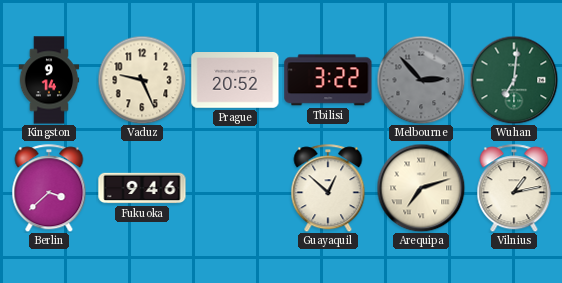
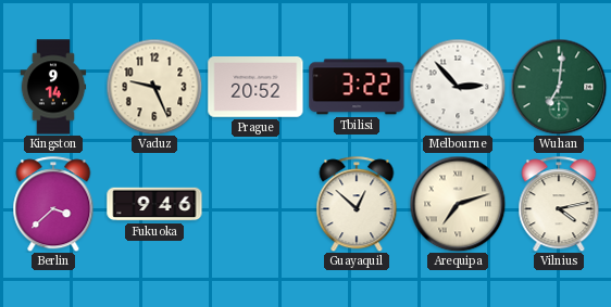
Melbourne dial: grey -> white (458, 87)
Vilnius: 1:13 -> 4:13 (559, 204)
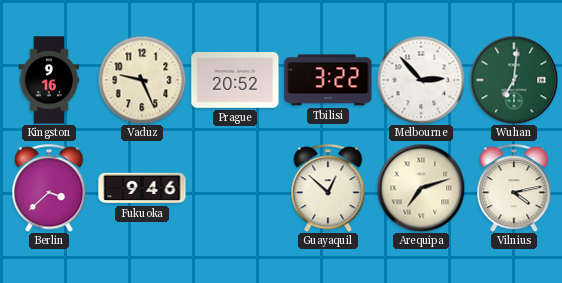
Kingston: 9:14 -> 9:16 (49, 80)
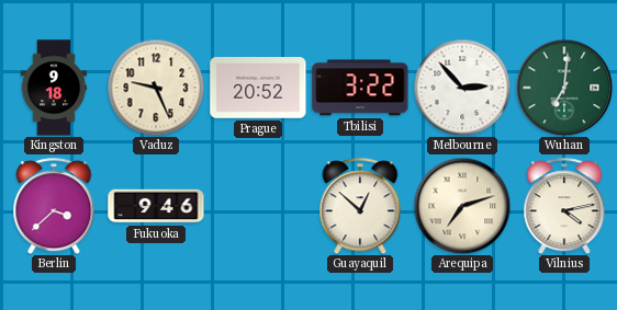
Kingston: 9:16 -> 9:18 (54, 88)
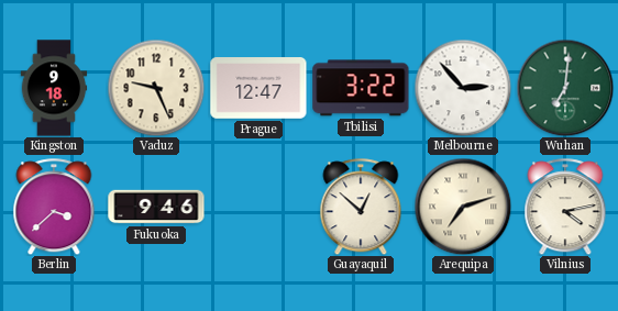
Prague: 20:52 -> 12:47 (258, 89)
